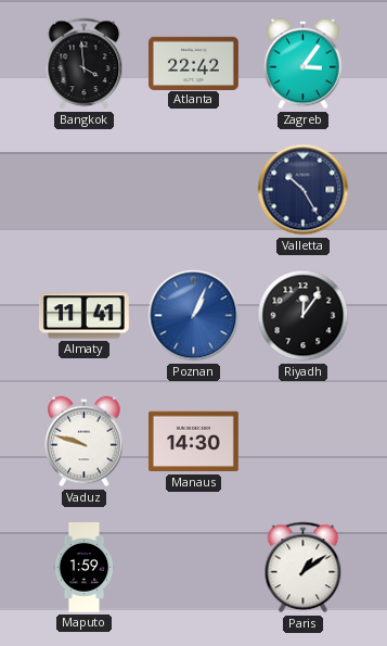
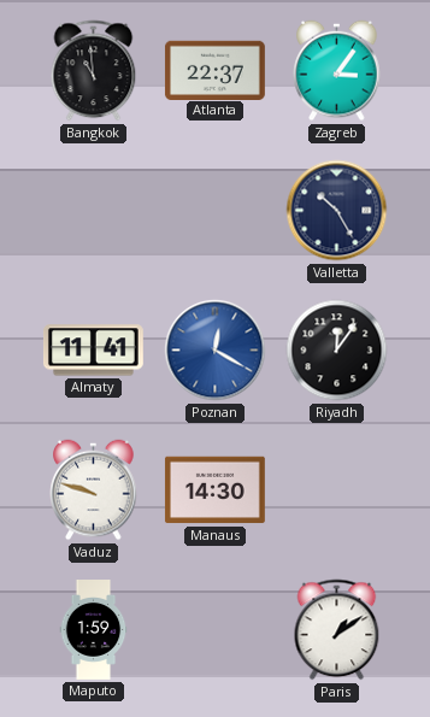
Bangkok: 3:59 -> 10:59 (94, 71)
Atlanta: 22:42 -> 22:37 (214, 70)
Poznan: 1:04 -> 12:20 (216, 351)
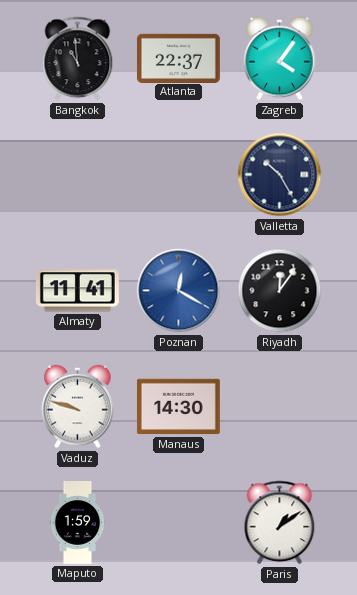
Zagreb: 3:06 -> 4:06 (280, 59)
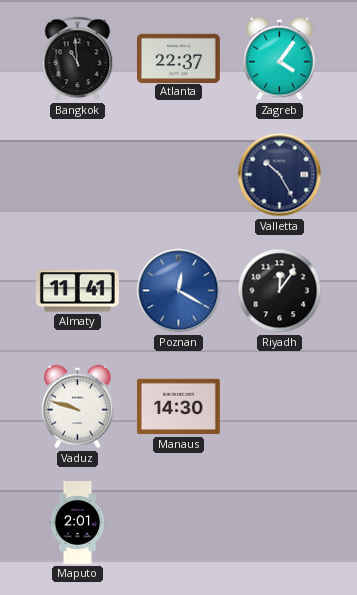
Maputo: 1:59 -> 2:01 (78, 523)
Paris: 1:09 -> none (280, 523)
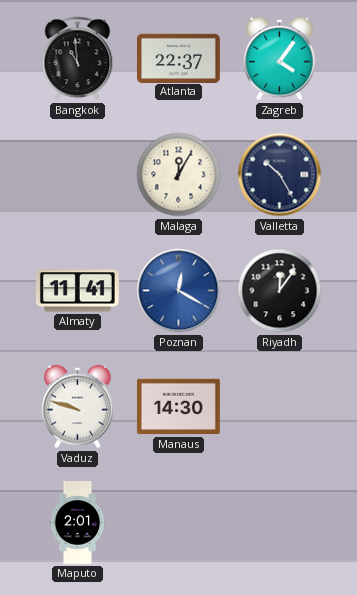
Malaga: none -> 12:05 (179, 175)
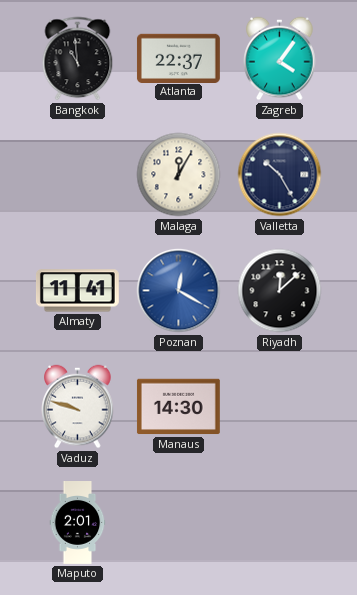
Riyadh: 12:06 -> 12:08 (280, 291)
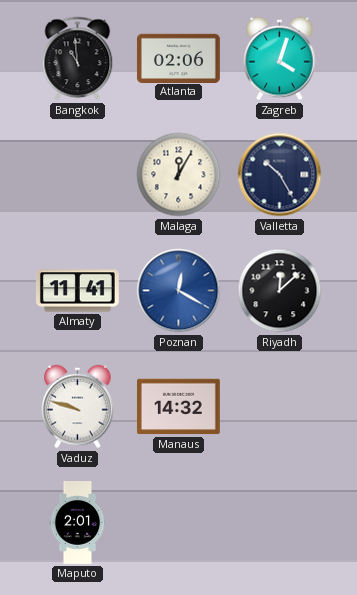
Atlanta: 22:37 -> 02:06 (178, 58)
Zagreb: 4:06 -> 4:03 (280, 59)
Manaus: 14:30 -> 14:32 (178, 407)
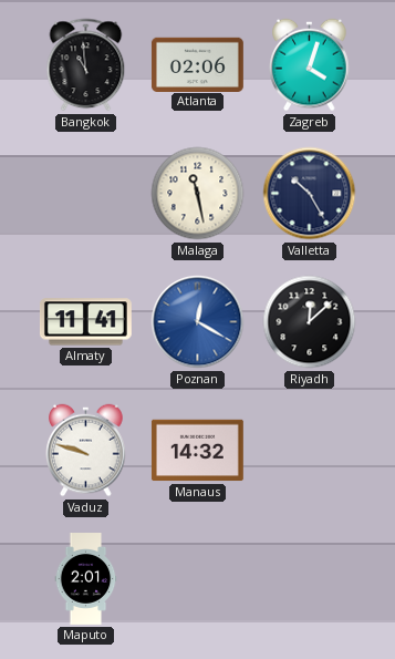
Malaga: 12:05 -> 11:28 (198, 194)
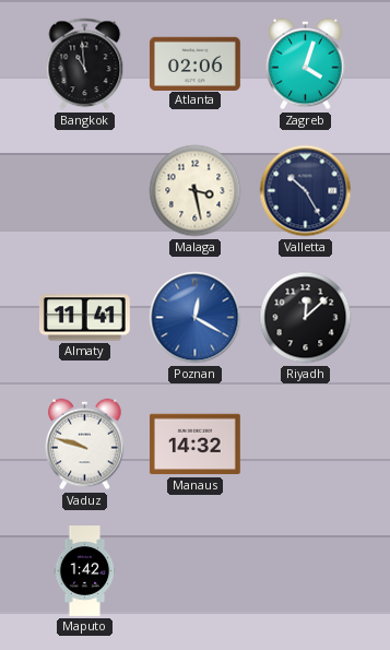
Malaga: 11:28 -> 3:28 (196, 191)
Maputo: 2:01 -> 1:42 (85, 571)
